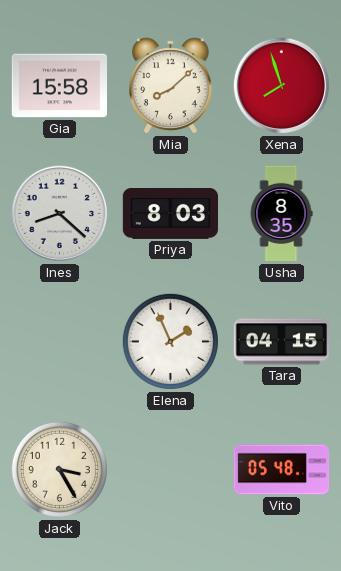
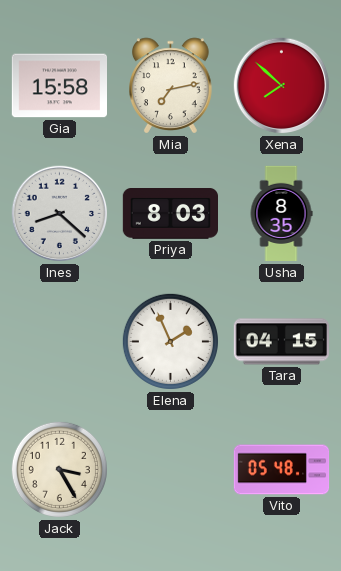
Mia: 8:08 -> 7:13 (171, 86)
Xena: 7:57 -> 7:52 (282, 86)
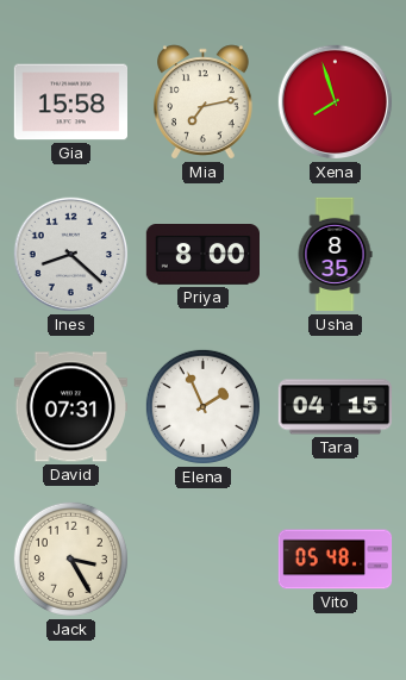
Xena: 7:52 -> 7:57 (336, 102)
Priya: 8:03 -> 8:00 (202, 255)
David: none -> 07:31 (70, 407)
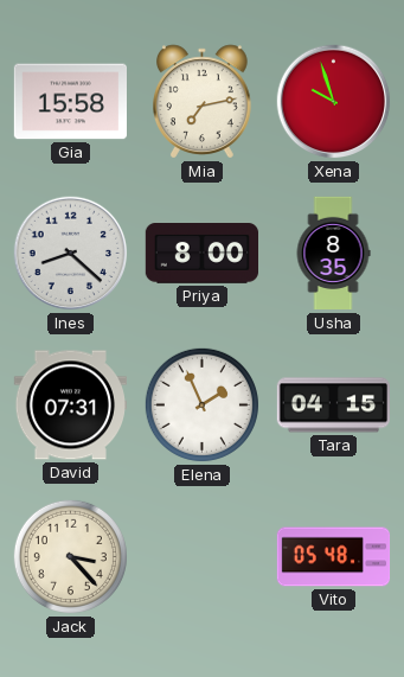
Xena: 7:57 -> 9:57 (334, 102)
Jack: 3:25 -> 3:23 (70, 556)
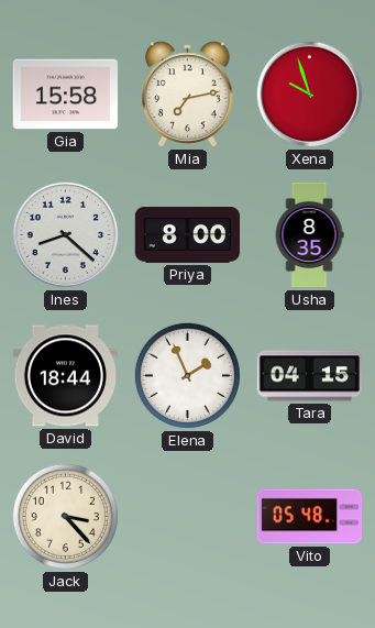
David: 07:31 -> 18:44 (65, 376)
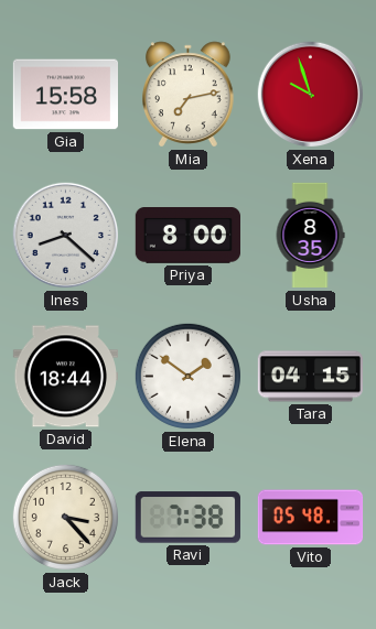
Elena: 1:56 -> 1:51 (187, 376)
Ravi: none -> 7:38 (187, 518)
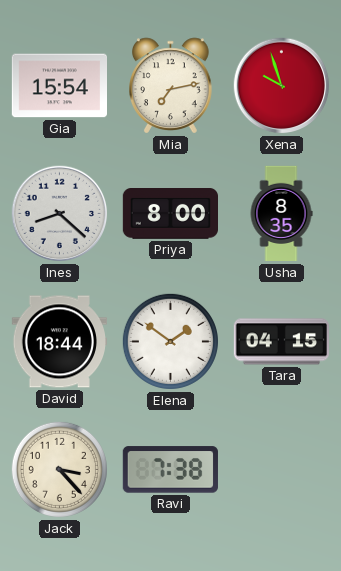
Gia: 15:58 -> 15:54 (59, 86)
Vito: 05:48 -> none (311, 518)
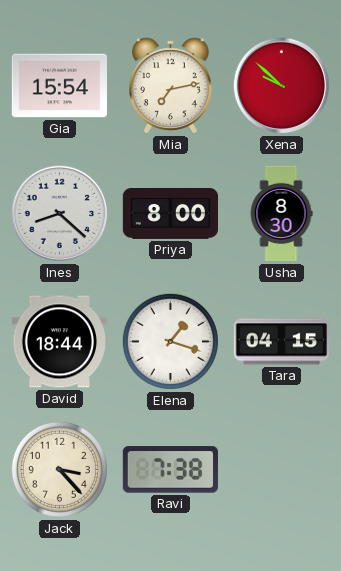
Xena: 9:57 -> 9:52 (282, 86)
Usha: 8:35 -> 8:30 (281, 214)
Elena: 1:51 -> 1:18 (170, 341)
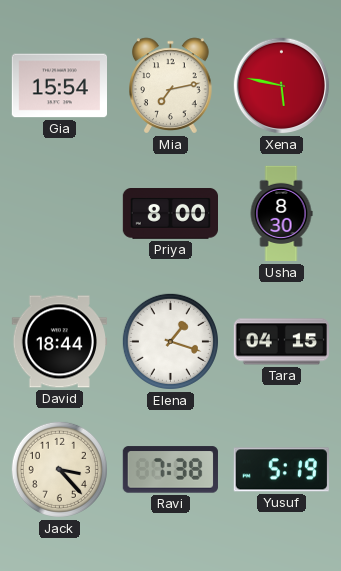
Xena: 9:52 -> 5:47 (282, 86)
Ines: 8:22 -> none (60, 214)
Yusuf: none -> 5:19 (281, 470)
